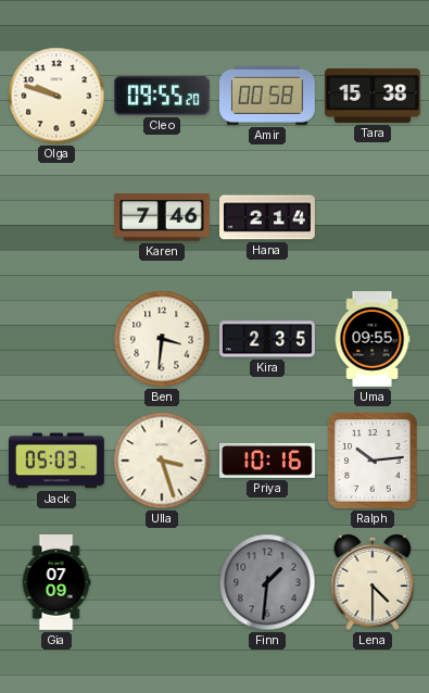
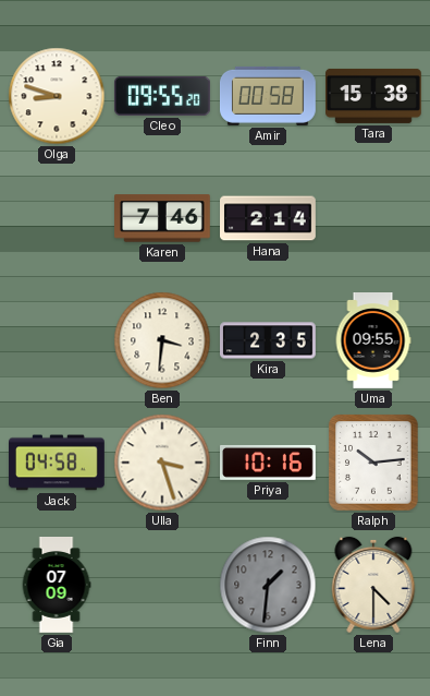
Olga: 9:48 -> 8:48 (57, 96)
Jack: 05:03 -> 04:58 (58, 463)
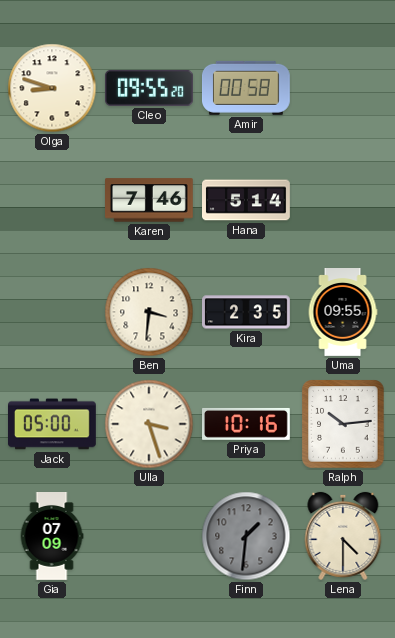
Tara: 15:38 -> none (374, 96)
Hana: 2:14 -> 5:14 (247, 200)
Jack: 04:58 -> 05:00 (53, 424)
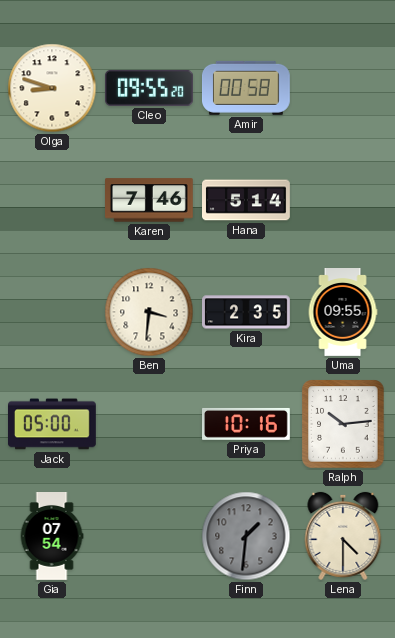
Ulla: 3:27 -> none (149, 424)
Gia: 07:09 -> 07:54 (52, 537)
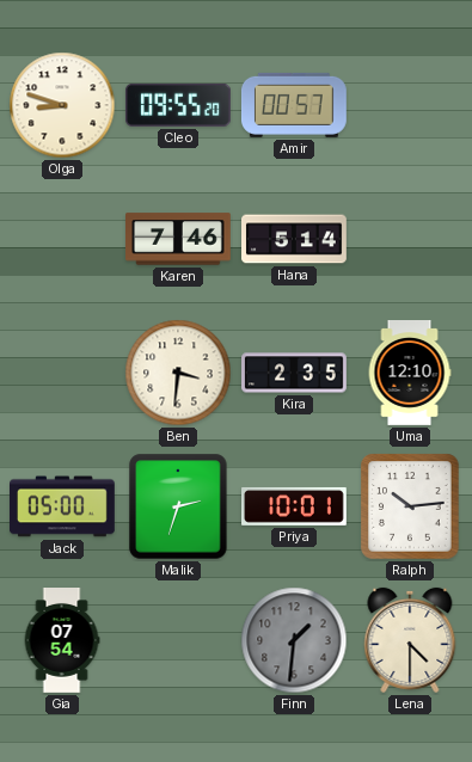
Amir: 00:58 -> 00:57 (294, 105)
Uma: 09:55 -> 12:10 (410, 374)
Malik: none -> 2:33 (178, 506)
Priya: 10:16 -> 10:01 (295, 506)
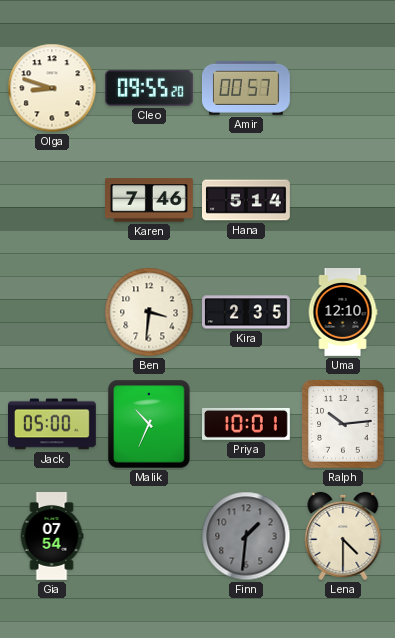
Malik: 2:33 -> 10:34 (149, 424)
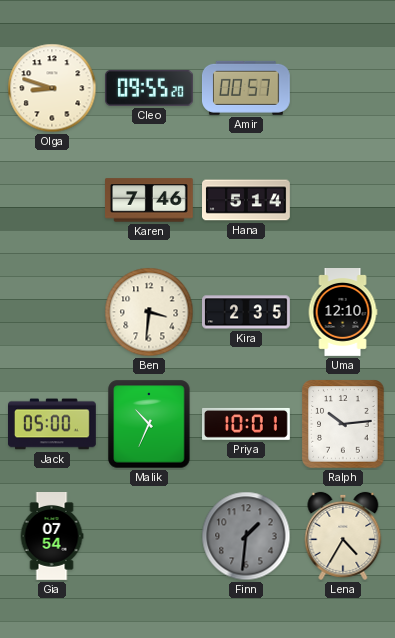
Lena: 4:30 -> 4:35 (343, 536)
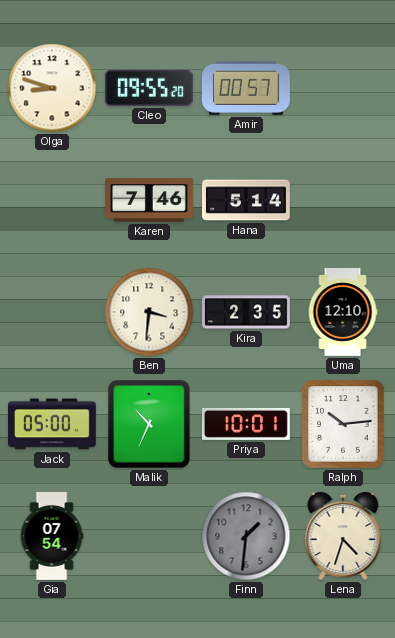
Lena: 4:35 -> 4:33 (343, 536)
